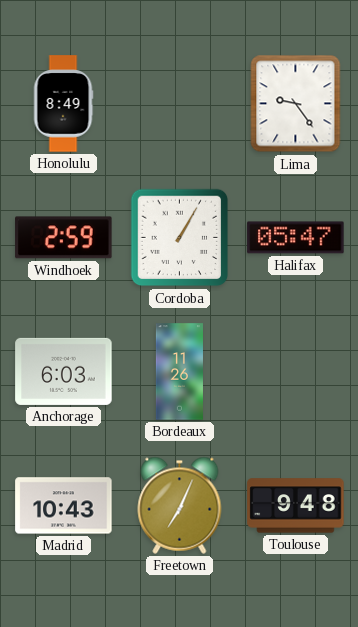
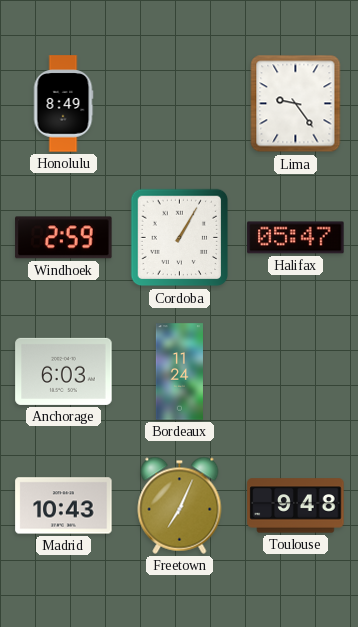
Bordeaux: 11:26 -> 11:24 (179, 372)
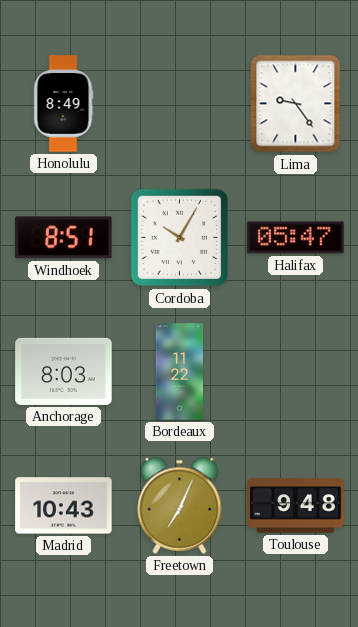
Windhoek: 2:59 -> 8:51 (64, 238)
Cordoba: 1:05 -> 10:05 (180, 238)
Anchorage: 6:03 -> 8:03 (64, 371)
Bordeaux: 11:24 -> 11:22 (179, 372)
